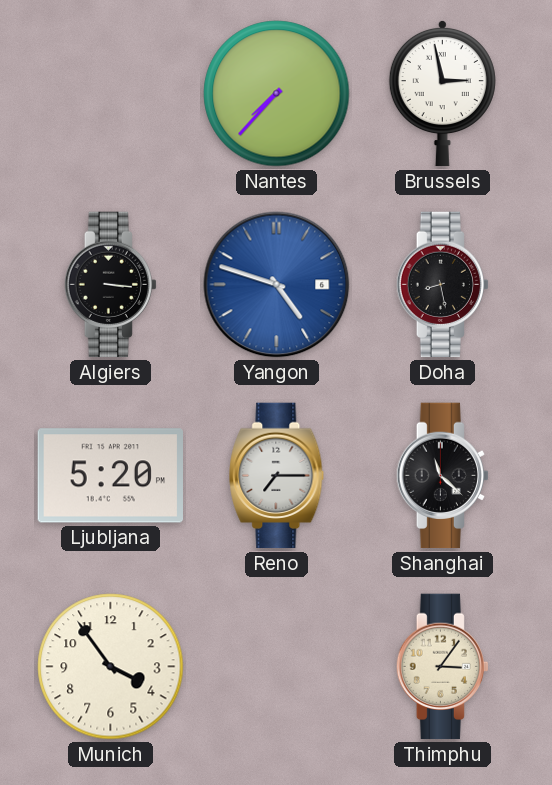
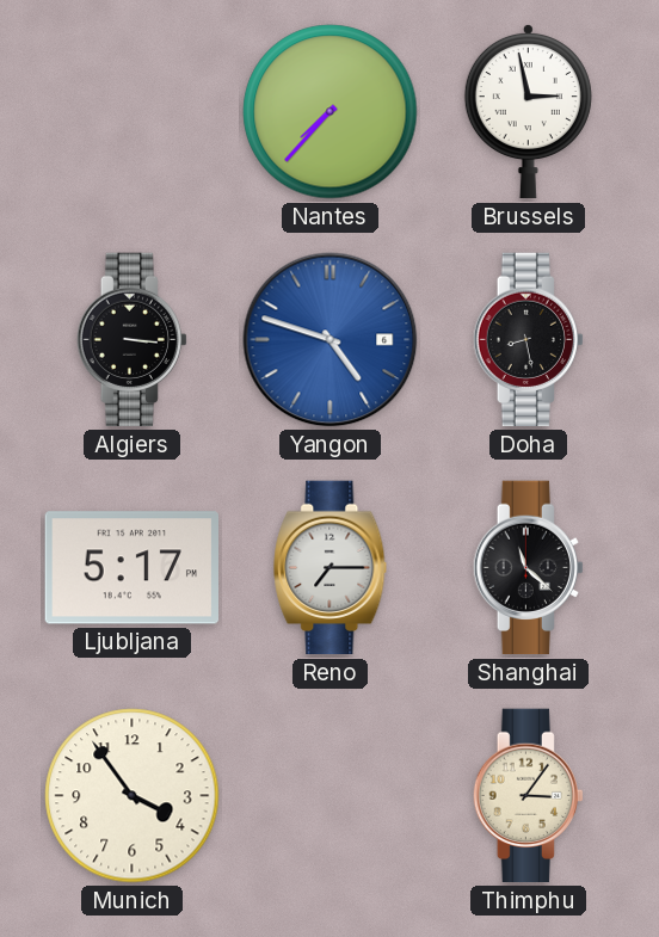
Ljubljana: 5:20 -> 5:17 (131, 568)
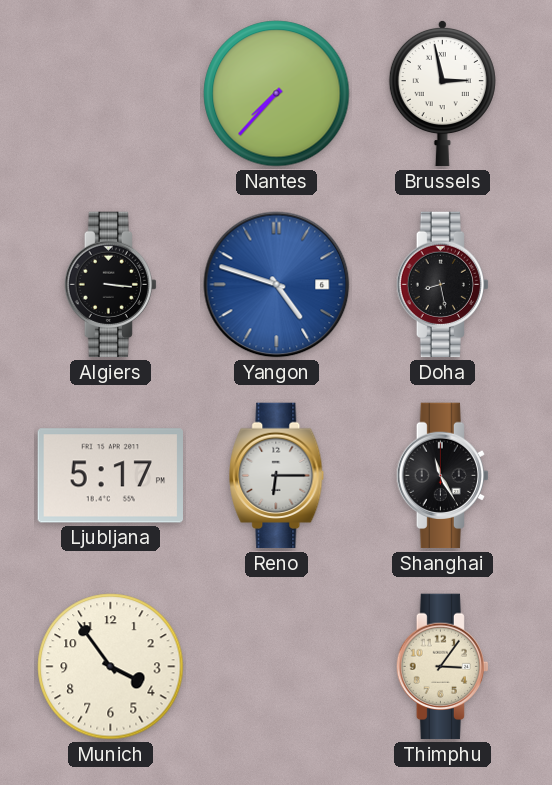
Reno: 7:15 -> 6:15 (277, 476)
Shanghai: 11:22 -> 11:25 (442, 476)
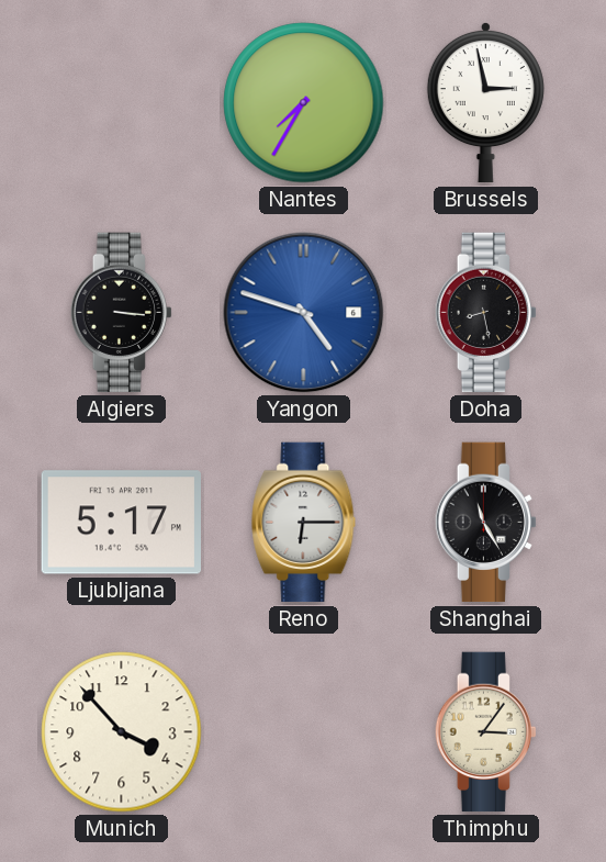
Nantes: 7:37 -> 7:35 (304, 103)
Munich: 3:54 -> 3:53 (122, 732)
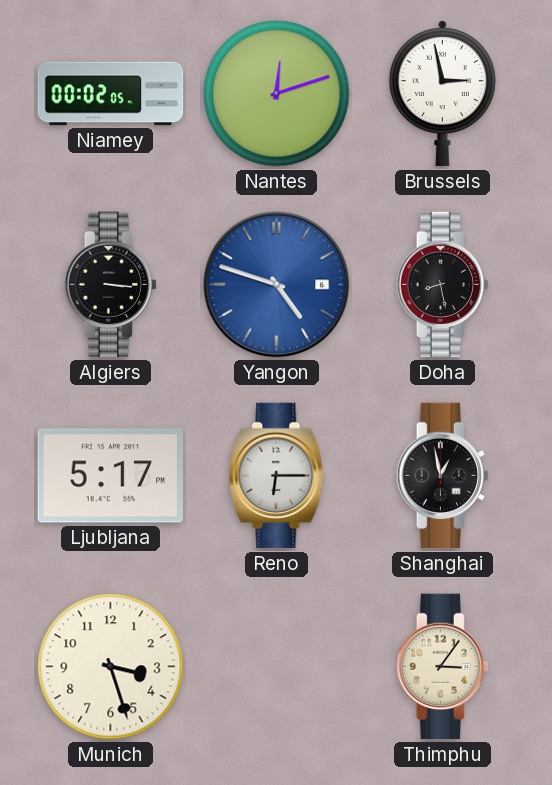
Niamey: none -> 00:02 (111, 94)
Nantes: 7:35 -> 12:12 (277, 94)
Shanghai: 11:25 -> 12:58 (442, 476)
Munich: 3:53 -> 3:27 (111, 667)
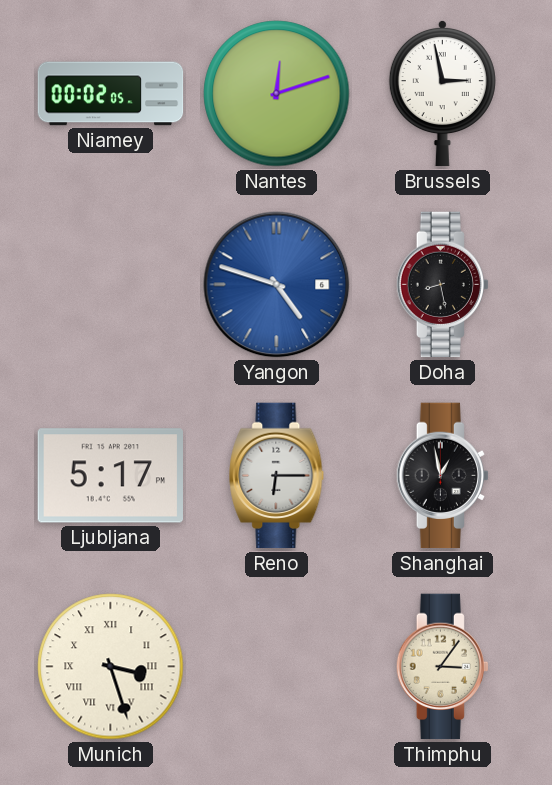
Algiers: 3:16 -> none (110, 285)
Munich numerals: Arabic -> Roman (111, 667)
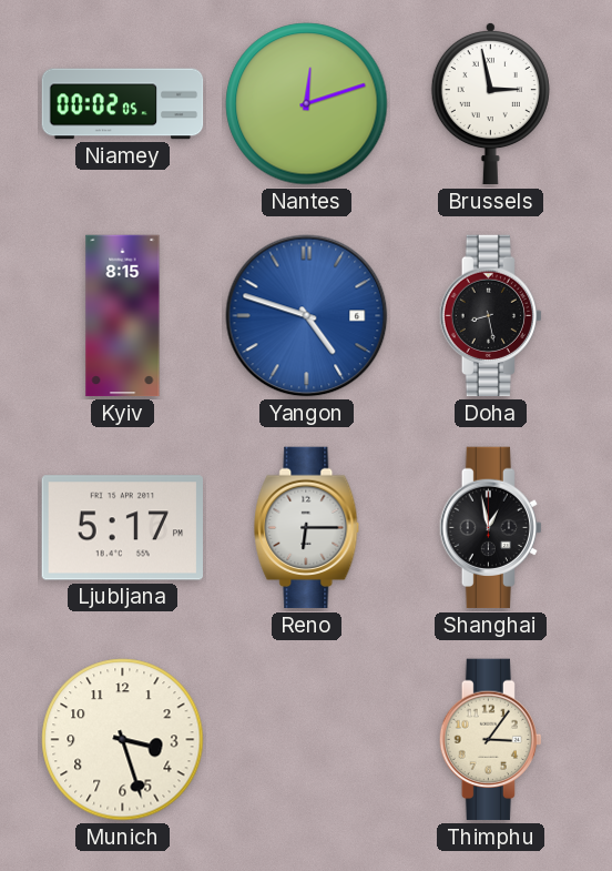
Kyiv: none -> 8:15 (123, 316)
Munich numerals: Roman -> Arabic (123, 740)
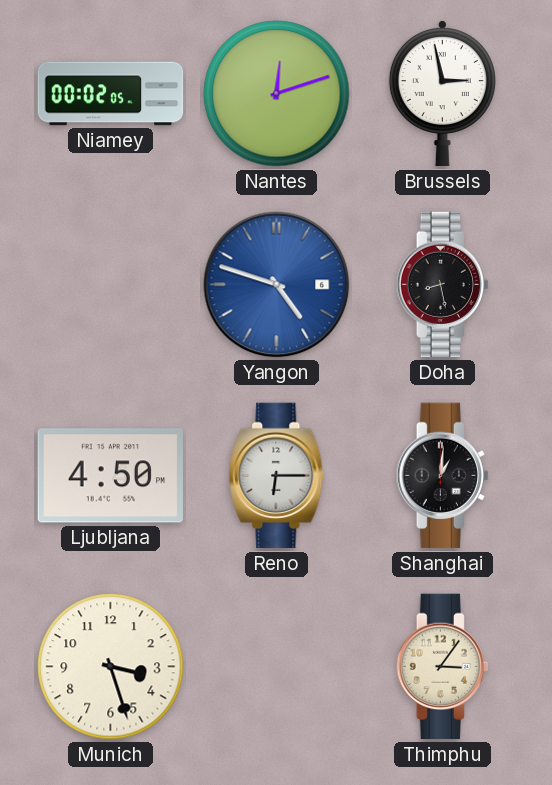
Kyiv: 8:15 -> none (123, 316)
Ljubljana: 5:17 -> 4:50 (110, 476)
Shanghai: 12:58 -> 1:01 (442, 476)
